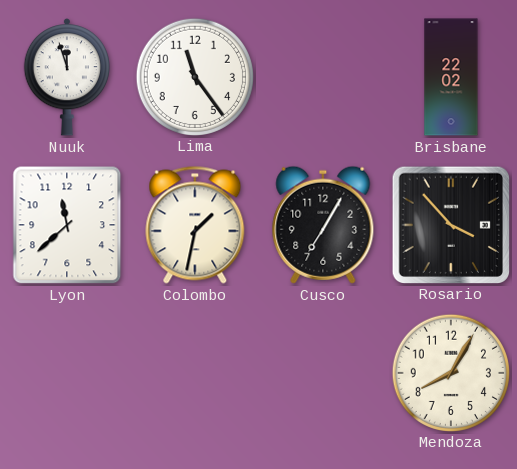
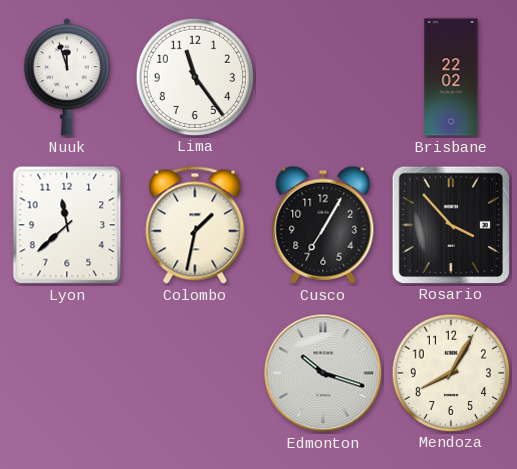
Edmonton: none -> 10:18 (323, 373)
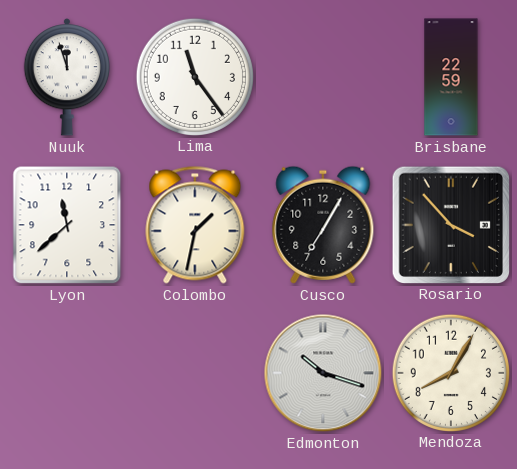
Brisbane: 22:02 -> 22:59 (451, 77)
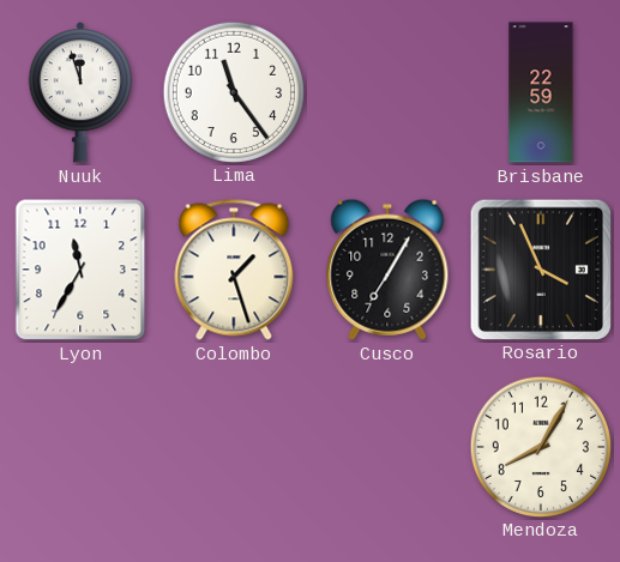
Lyon: 11:38 -> 11:35 (80, 270)
Colombo: 1:32 -> 1:27 (234, 270)
Rosario: 3:53 -> 3:56 (540, 268)
Edmonton: 10:18 -> none (323, 373)
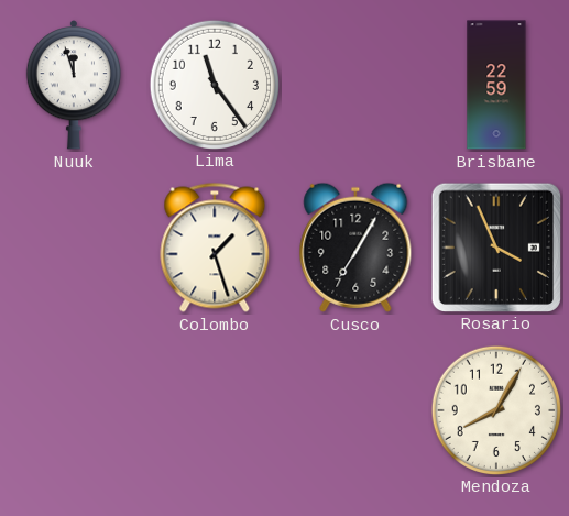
Lyon: 11:35 -> none (80, 270)
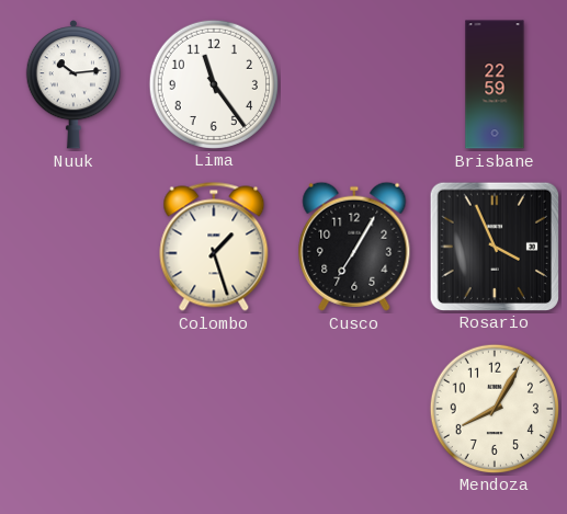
Nuuk: 11:57 -> 10:14 (72, 84)
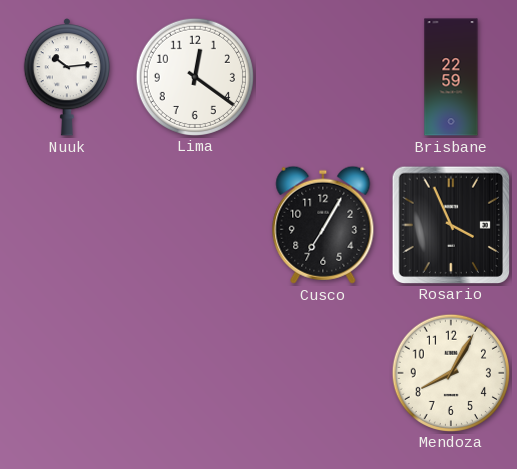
Lima: 11:24 -> 12:21 (194, 76)
Colombo: 1:27 -> none (214, 247)
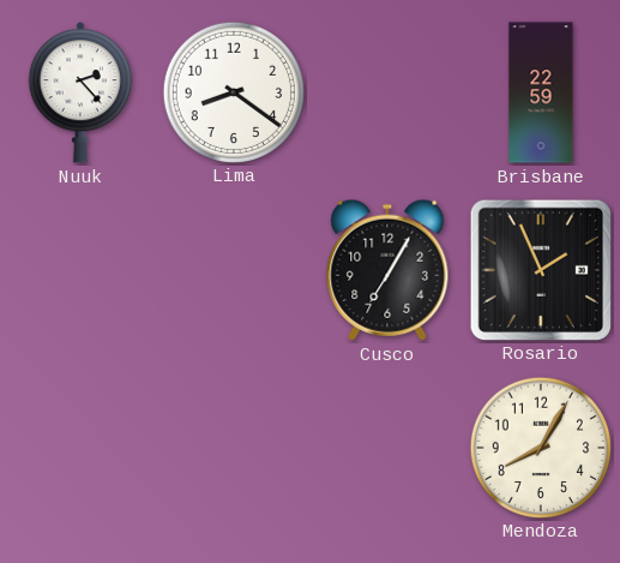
Nuuk: 10:14 -> 2:23 (79, 92)
Lima: 12:21 -> 8:21 (233, 91)
Rosario: 3:56 -> 1:56 (540, 269)
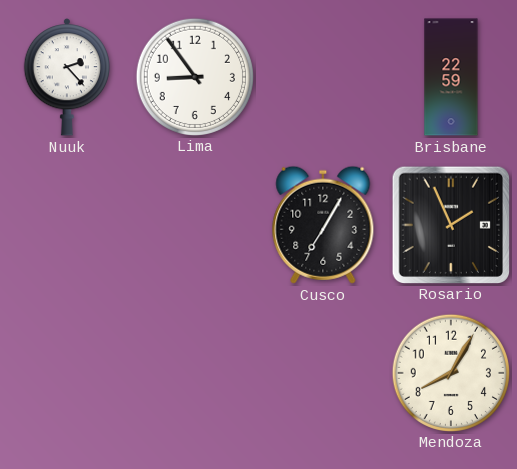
Lima: 8:21 -> 8:54 (194, 76)
